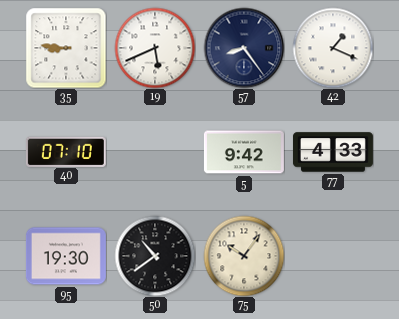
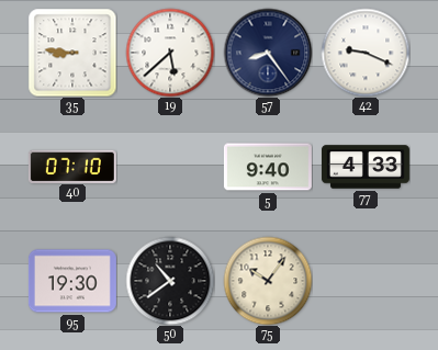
19: 5:41 -> 5:38 (170, 53)
42: 1:19 -> 9:19 (366, 53)
5: 9:42 -> 9:40 (268, 167)
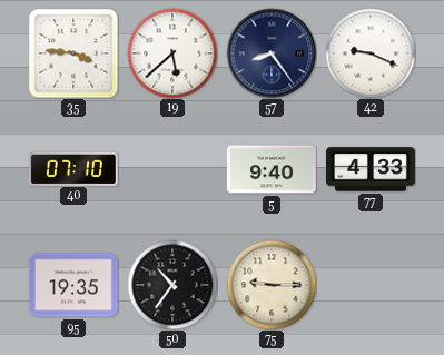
35: 8:46 -> 3:46 (73, 53)
95: 19:30 -> 19:35 (73, 285)
50: 10:39 -> 10:36 (172, 285)
75: 10:06 -> 9:15 (272, 285)
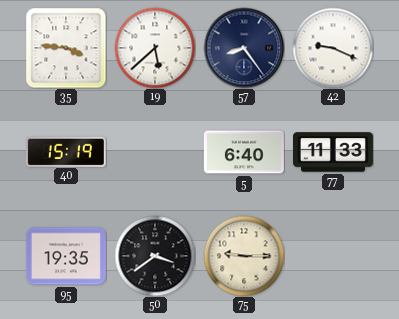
40: 07:10 -> 15:19 (66, 151)
5: 9:40 -> 6:40 (244, 152)
77: 4:33 -> 11:33 (333, 152)
50: 10:36 -> 3:39 (155, 256)
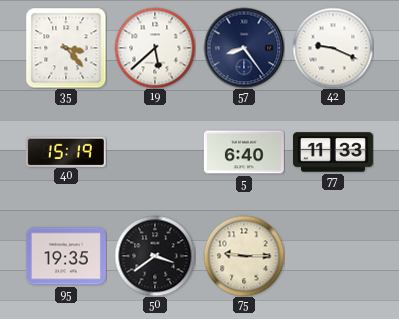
35: 3:46 -> 3:23 (66, 48)
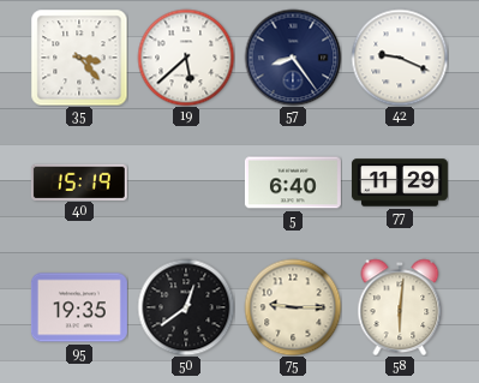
77: 11:33 -> 11:29 (400, 182)
50: 3:39 -> 12:39 (186, 307)
58: none -> 6:01 (400, 307)
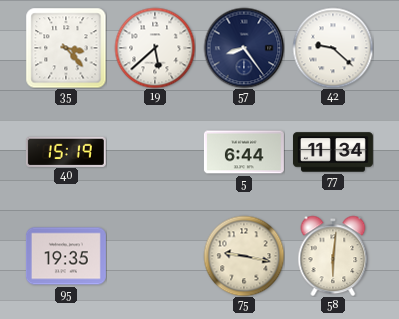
42: 9:19 -> 9:22 (333, 48)
5: 6:40 -> 6:44 (244, 152)
77: 11:29 -> 11:34 (333, 152)
50: 12:39 -> none (186, 307)
75: 9:15 -> 9:17 (244, 256)
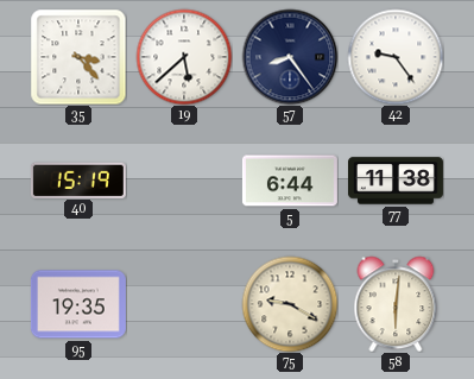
42: 9:22 -> 9:24 (396, 57)
77: 11:34 -> 11:38 (396, 181)
75: 9:17 -> 9:20 (290, 304)
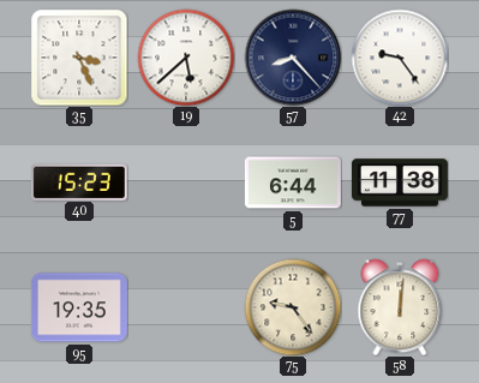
35: 3:23 -> 3:26 (79, 58)
57: 8:24 -> 8:23 (293, 58)
40: 15:19 -> 15:23 (79, 181)
75: 9:20 -> 9:24 (293, 307)
58: 6:01 -> 12:01 (400, 307)
